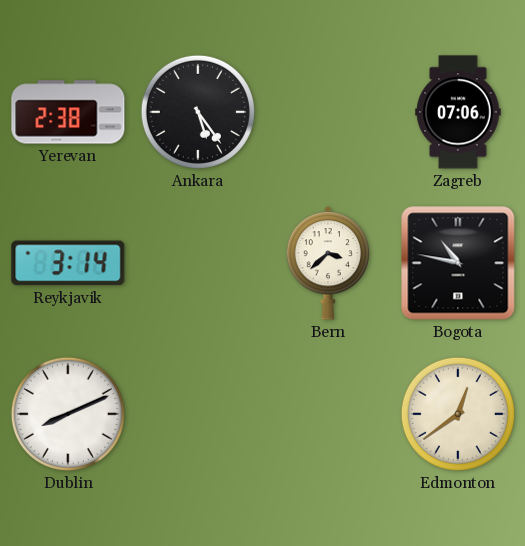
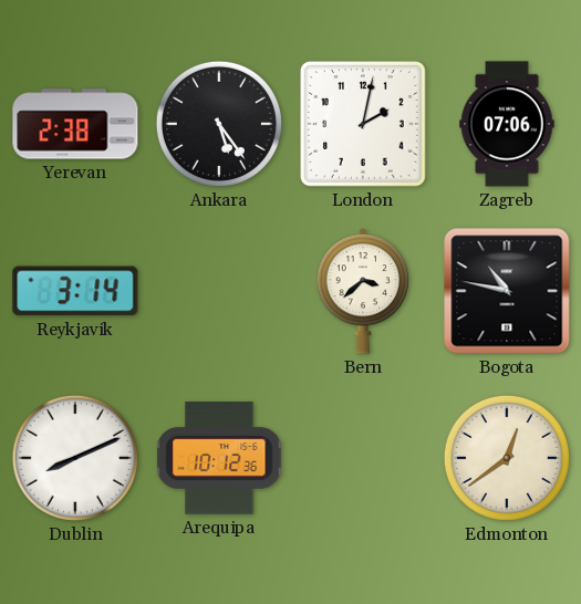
London: none -> 2:02 (363, 124)
Arequipa: none -> 10:12 (219, 458)
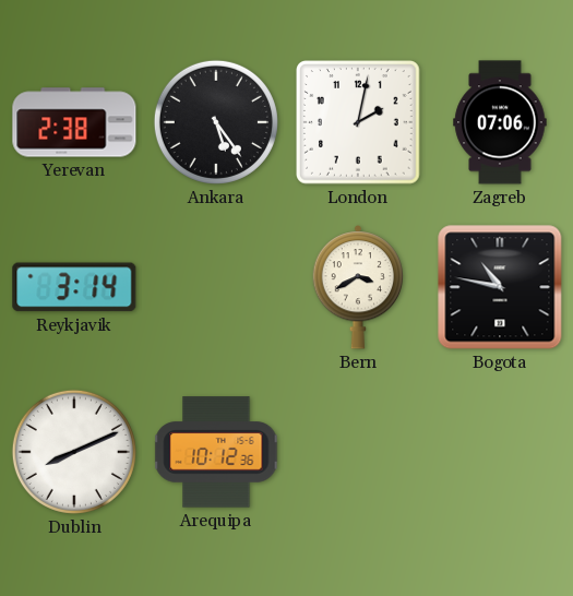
Bern: 3:38 -> 3:40 (358, 288)
Edmonton: 12:39 -> none (507, 458)
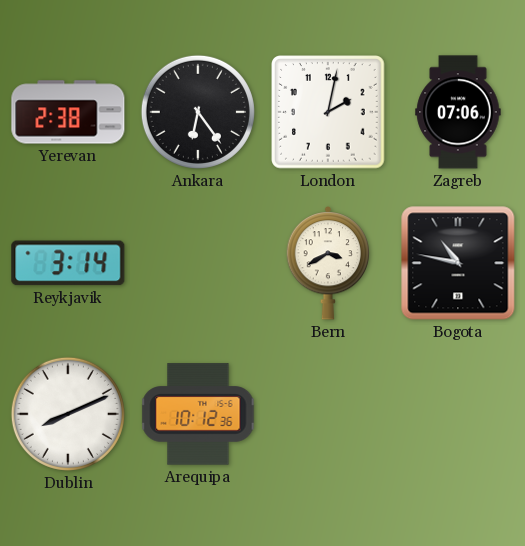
Ankara: 5:24 -> 6:24 (198, 112)
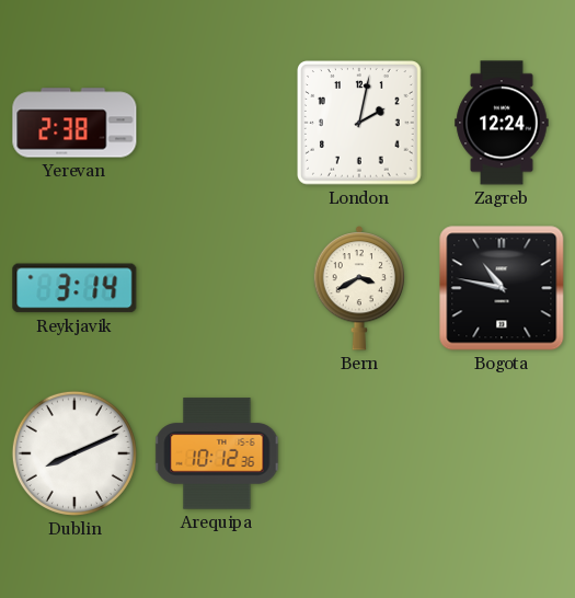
Ankara: 6:24 -> none (198, 112)
Zagreb: 07:06 -> 12:24 (502, 123)
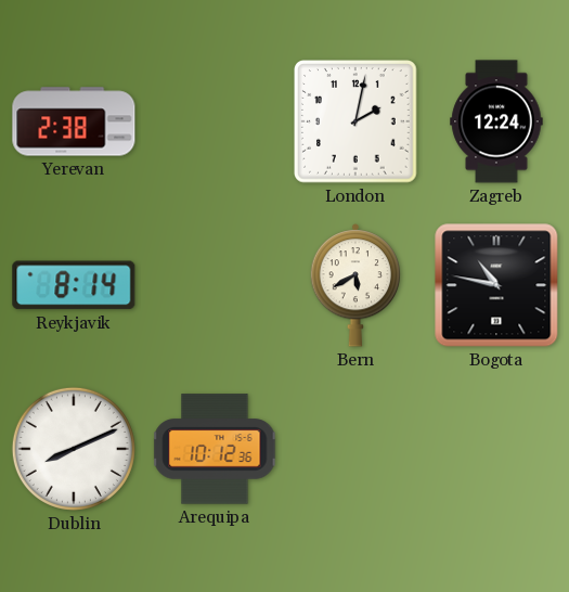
Reykjavik: 3:14 -> 8:14 (74, 285)
Bern: 3:40 -> 5:40 (355, 286)
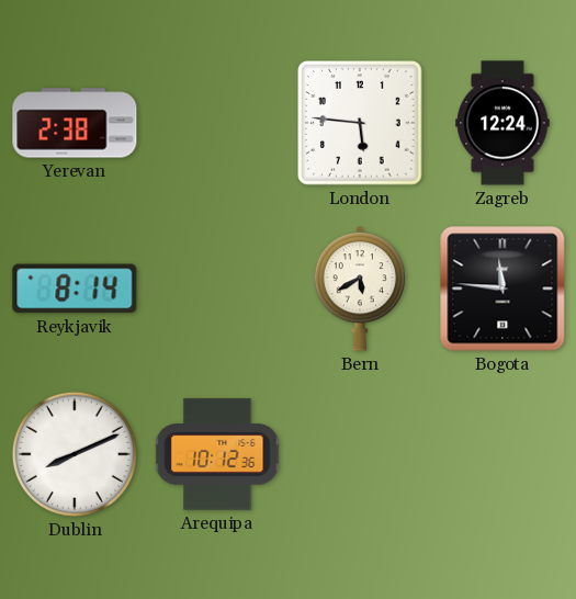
London: 2:02 -> 5:46 (360, 123)
Bogota: 10:47 -> 11:46 (502, 289)
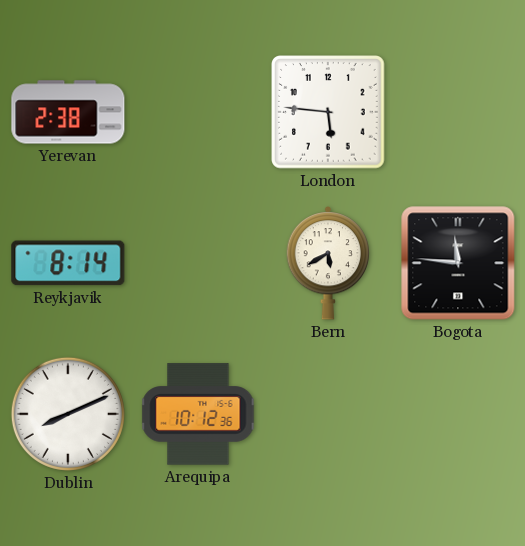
Zagreb: 12:24 -> none (502, 123)
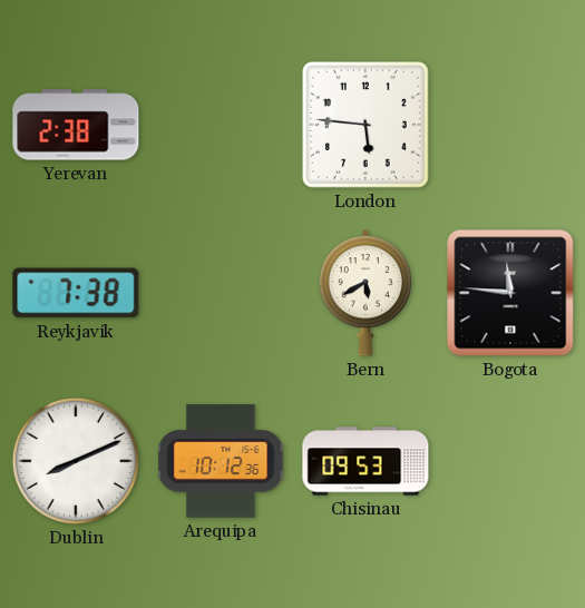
Reykjavik: 8:14 -> 7:38 (76, 293)
Chisinau: none -> 09:53 (365, 461)
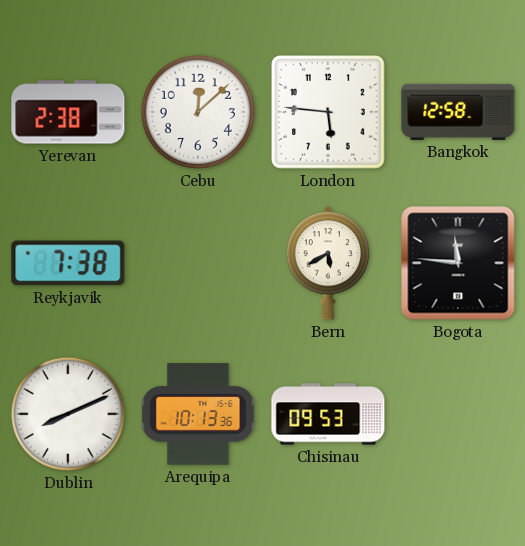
Cebu: none -> 12:08 (198, 112)
Bangkok: none -> 12:58 (458, 112)
Arequipa: 10:12 -> 10:13 (198, 414)
